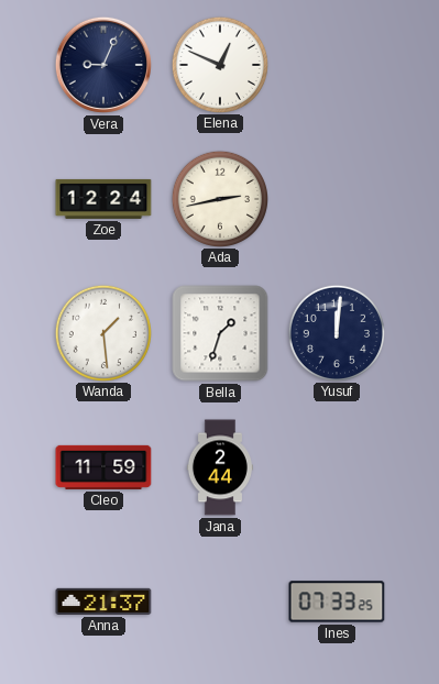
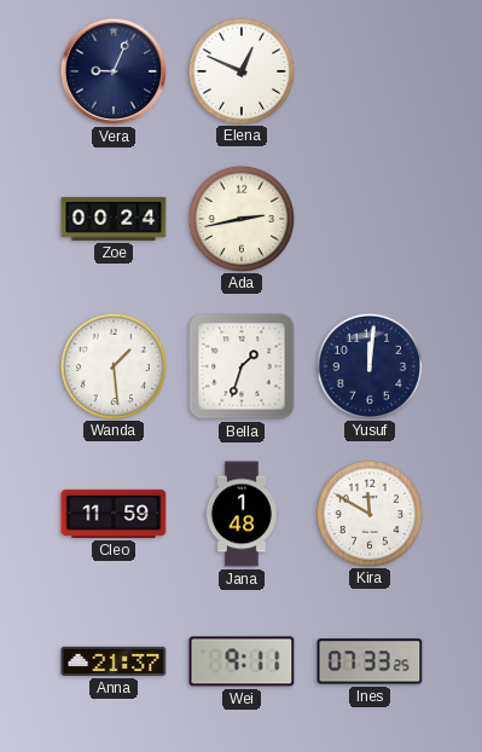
Zoe: 12:24 -> 00:24 (114, 219)
Jana: 2:44 -> 1:48 (242, 514)
Kira: none -> 11:50 (368, 513)
Wei: none -> 9:11 (242, 661)
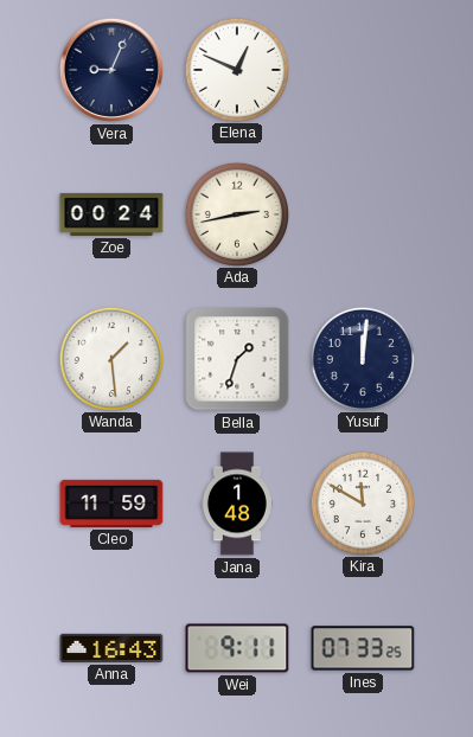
Anna: 21:37 -> 16:43 (111, 648)
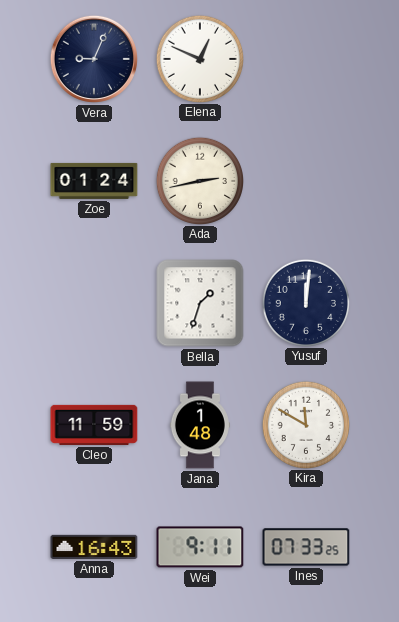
Zoe: 00:24 -> 01:24 (94, 181)
Wanda: 1:29 -> none (110, 358)
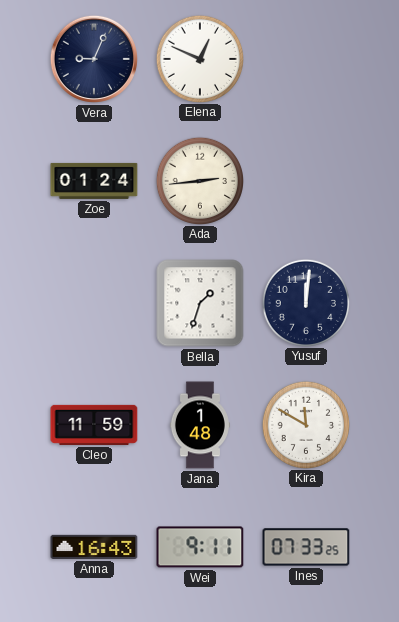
Ada: 2:43 -> 2:44 (199, 180)
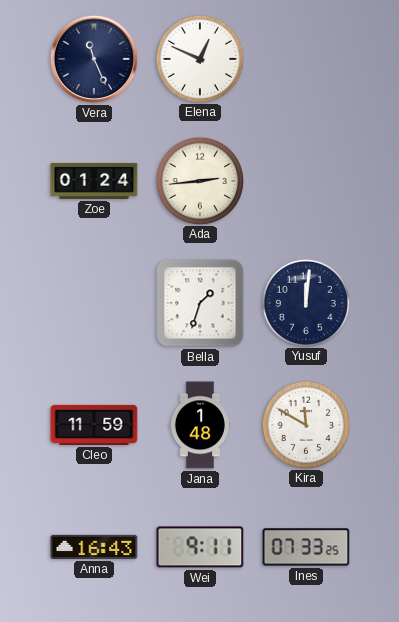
Vera: 9:04 -> 11:26 (94, 59)
